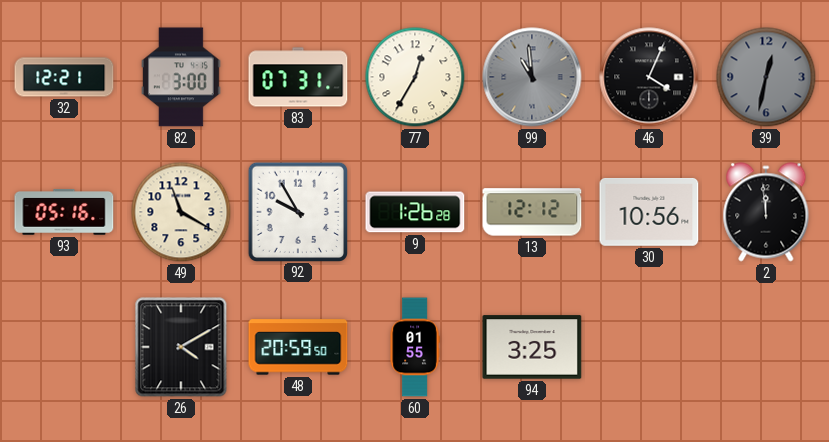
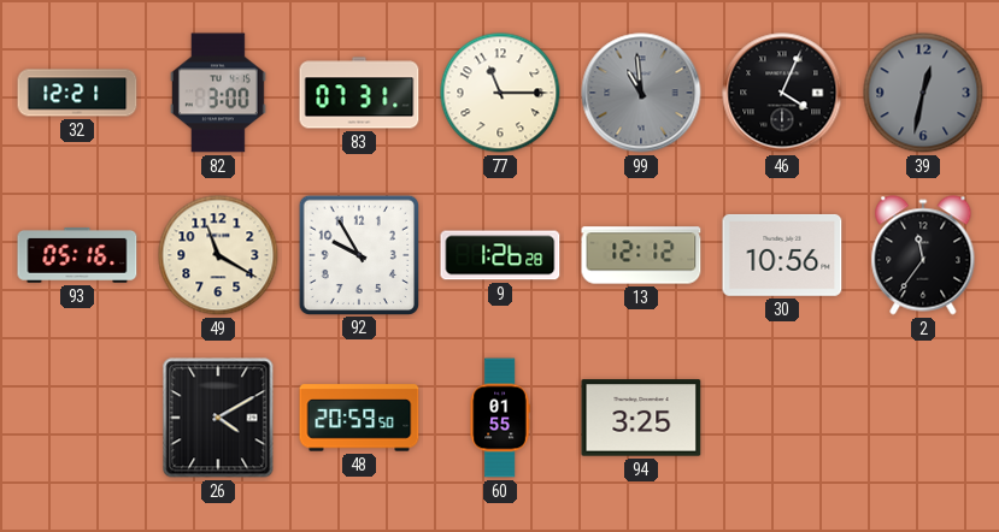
77: 12:35 -> 11:15 (500, 93)
2: 11:59 -> 11:36 (923, 255)
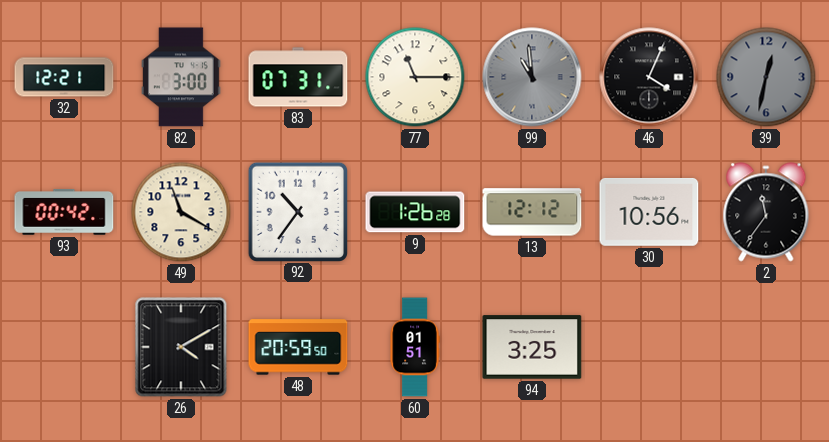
93: 05:16 -> 00:42 (64, 212)
92: 9:55 -> 10:36 (297, 211)
60: 01:55 -> 01:51 (415, 347)
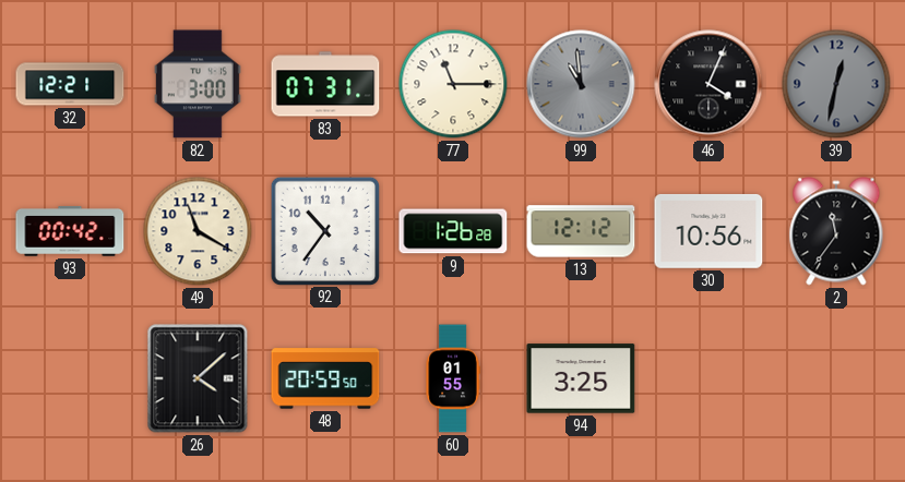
26: 4:10 -> 4:08 (198, 378)
60: 01:51 -> 01:55 (453, 378)
